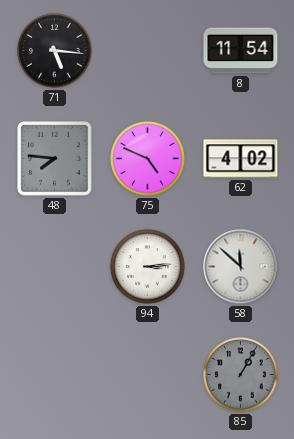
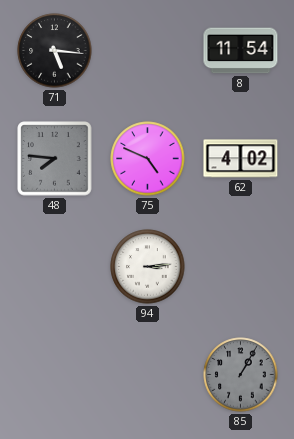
58: 11:52 -> none (241, 267)
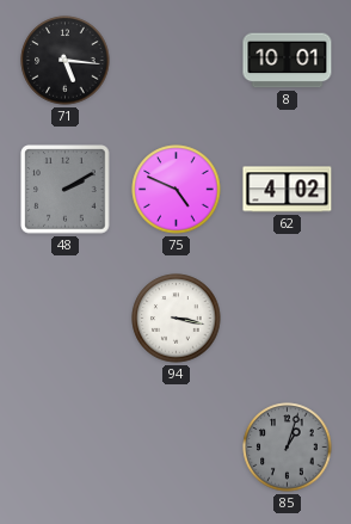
8: 11:54 -> 10:01 (288, 61)
48: 7:46 -> 2:10 (66, 190)
94: 3:14 -> 3:17 (177, 319)
85: 1:05 -> 1:03 (288, 448)
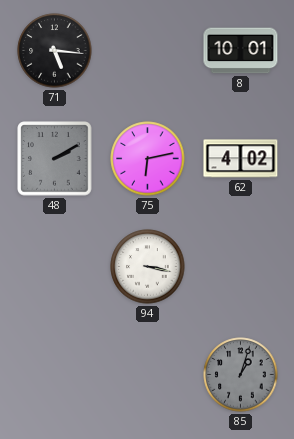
75: 4:49 -> 6:13 (148, 159)
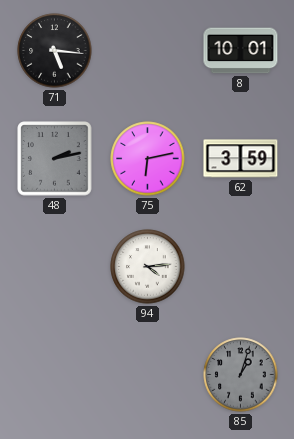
48: 2:10 -> 2:13 (55, 159)
62: 4:02 -> 3:59 (241, 159)
94: 3:17 -> 4:14 (148, 267)
